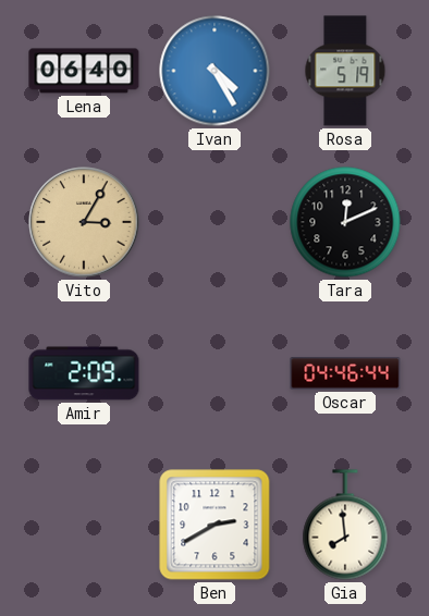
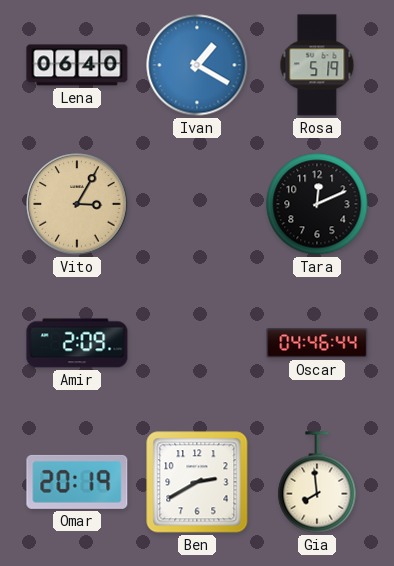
Ivan: 4:25 -> 1:20 (197, 65)
Omar: none -> 20:19 (77, 482)
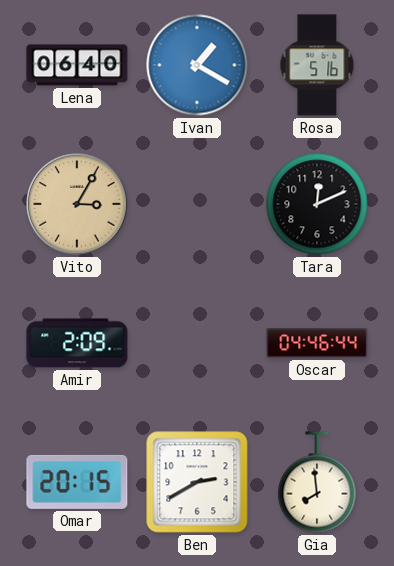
Rosa: 5:19 -> 5:16 (317, 65)
Omar: 20:19 -> 20:15 (77, 482)
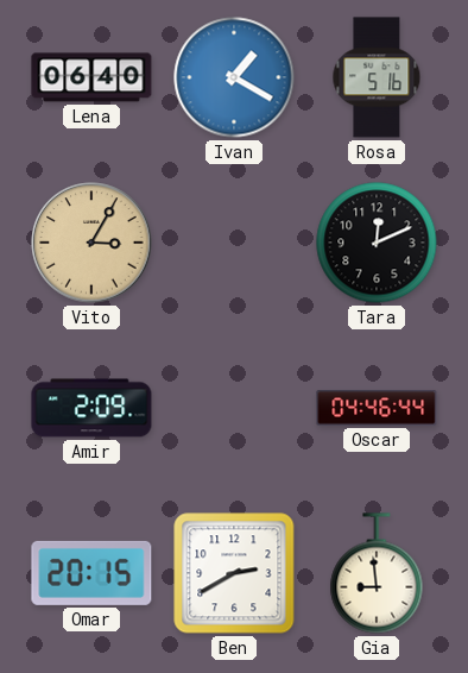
Gia: 7:59 -> 8:59 (377, 573)
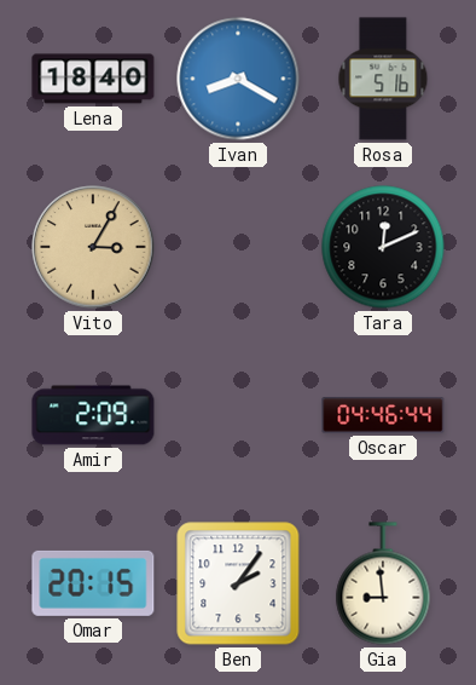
Lena: 06:40 -> 18:40 (93, 79)
Ivan: 1:20 -> 8:20 (238, 79)
Ben: 2:40 -> 2:06 (238, 583)
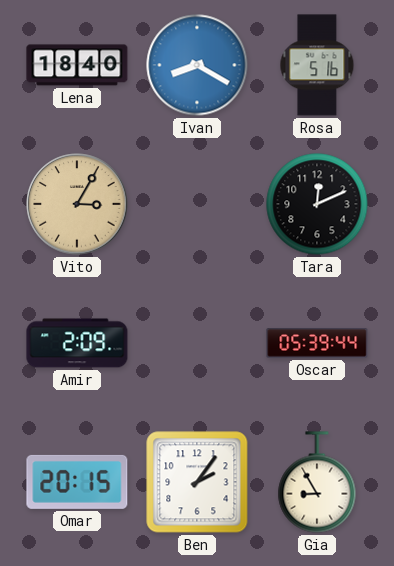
Oscar: 04:46 -> 05:39 (317, 343)
Gia: 8:59 -> 8:55 (317, 482)
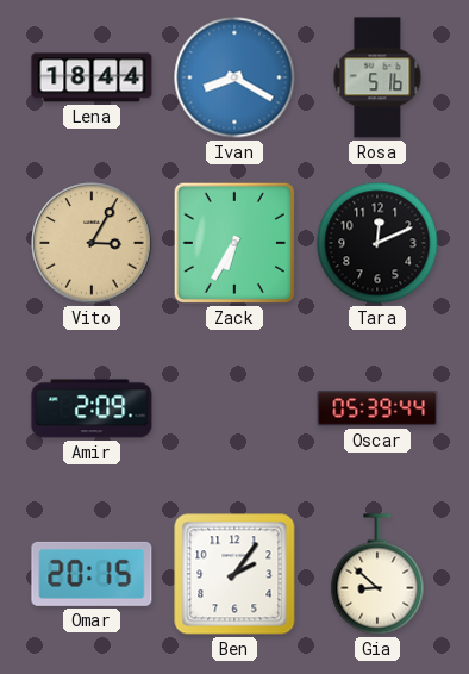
Lena: 18:40 -> 18:44 (92, 77)
Zack: none -> 6:35 (234, 243)
Gia: 8:55 -> 8:52 (377, 574)
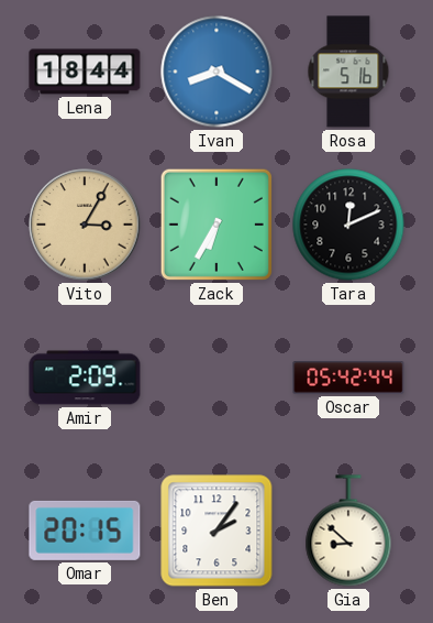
Oscar: 05:39 -> 05:42 (348, 378)
